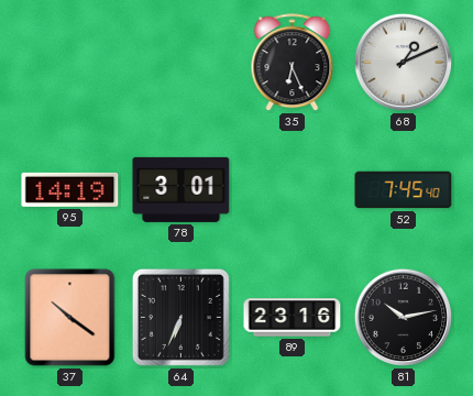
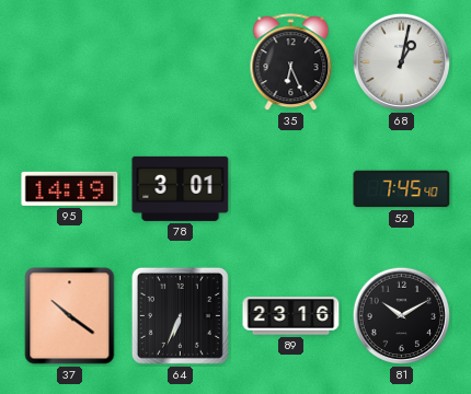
68: 1:11 -> 1:02 (402, 62)
81: 10:13 -> 10:10 (402, 316)
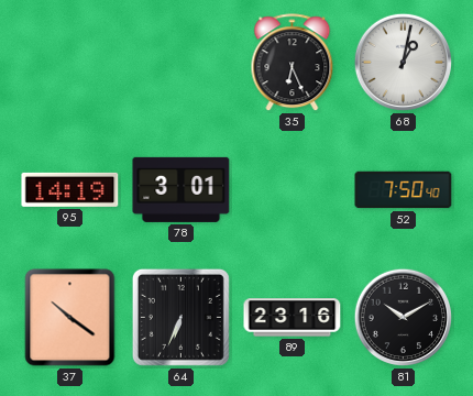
52: 7:45 -> 7:50 (404, 190)
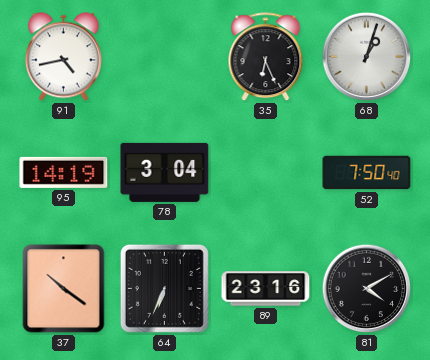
91: none -> 4:43 (63, 57)
68: 1:02 -> 1:03 (367, 57)
78: 3:01 -> 3:04 (165, 172)
81: 10:10 -> 4:10 (367, 289)
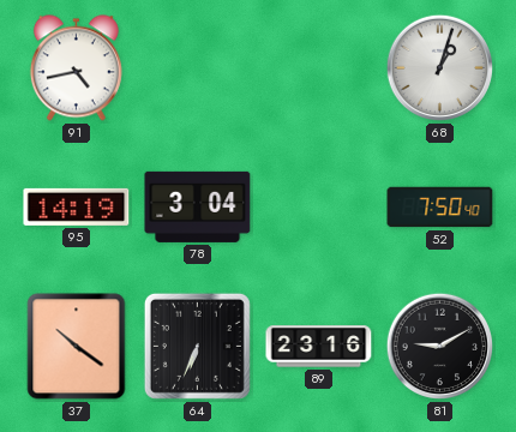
35: 6:26 -> none (266, 57)
81: 4:10 -> 9:10 (440, 347)
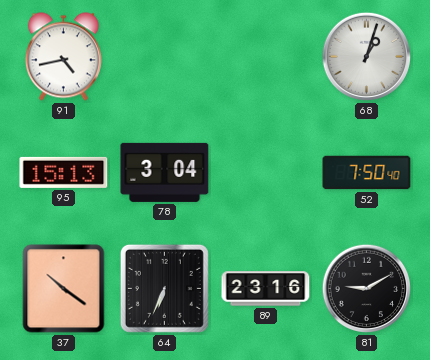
95: 14:19 -> 15:13 (64, 172)
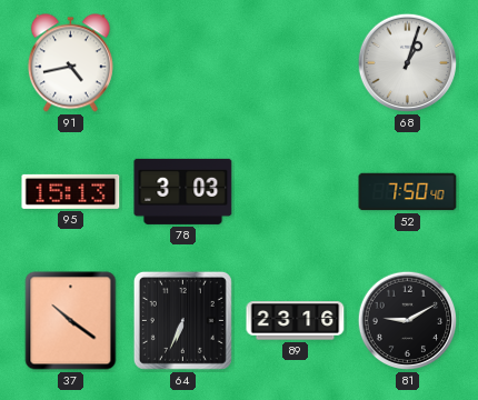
78: 3:04 -> 3:03 (183, 191)
